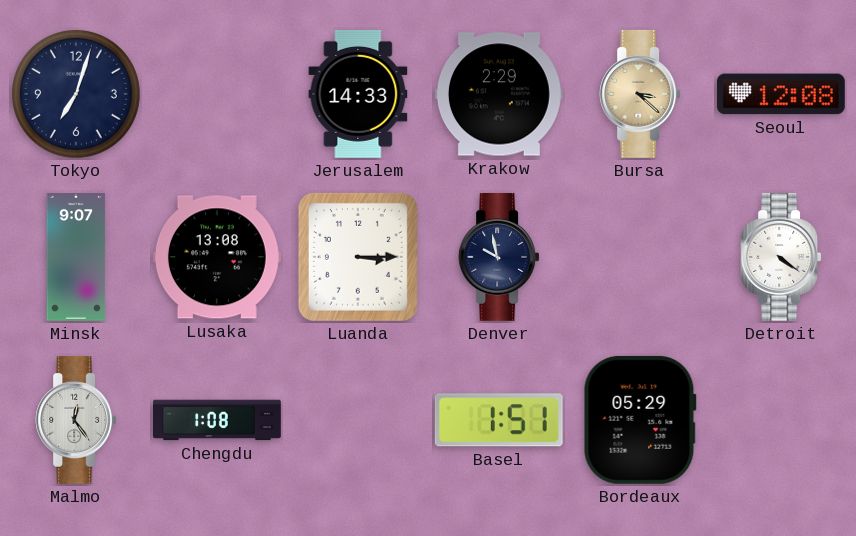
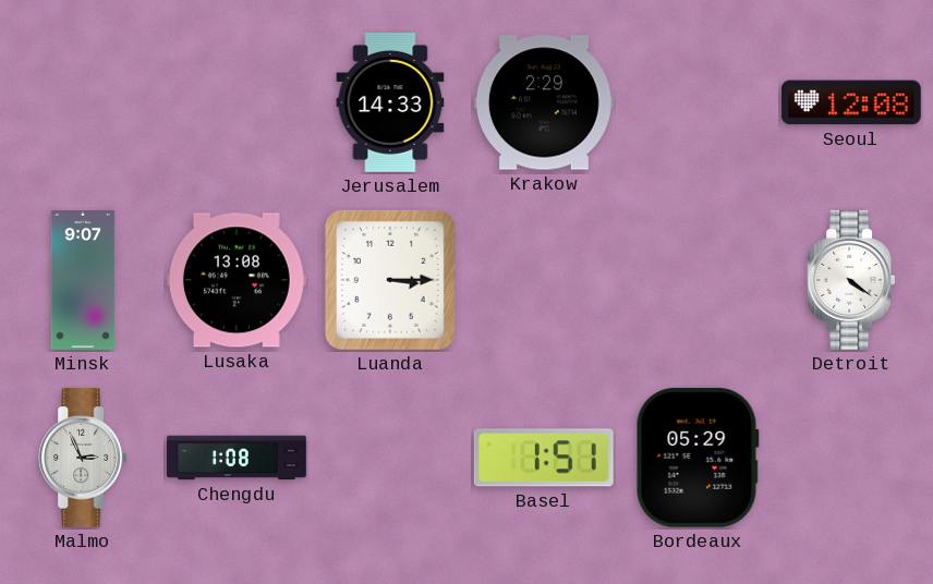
Tokyo: 7:03 -> none (76, 94)
Bursa: 3:22 -> none (640, 94)
Denver: 9:58 -> none (499, 257)
Malmo: 12:24 -> 2:56 (83, 458)
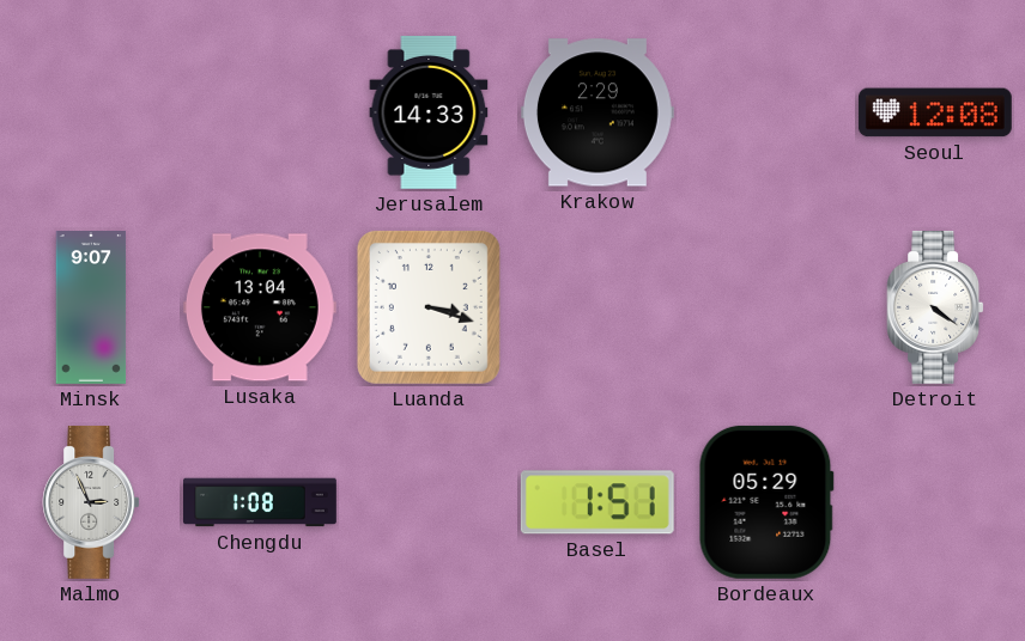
Lusaka: 13:08 -> 13:04 (260, 307)
Luanda: 3:15 -> 3:18 (429, 307)
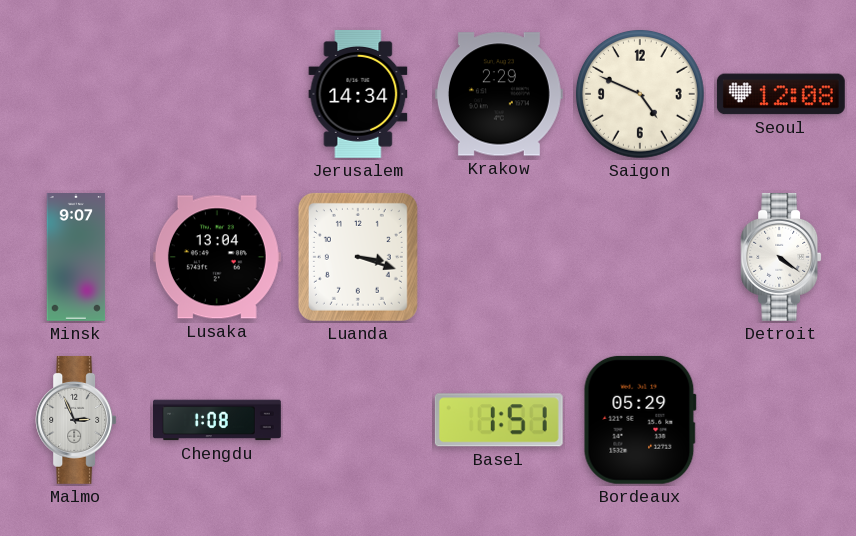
Jerusalem: 14:33 -> 14:34 (358, 94)
Saigon: none -> 4:49 (640, 94)
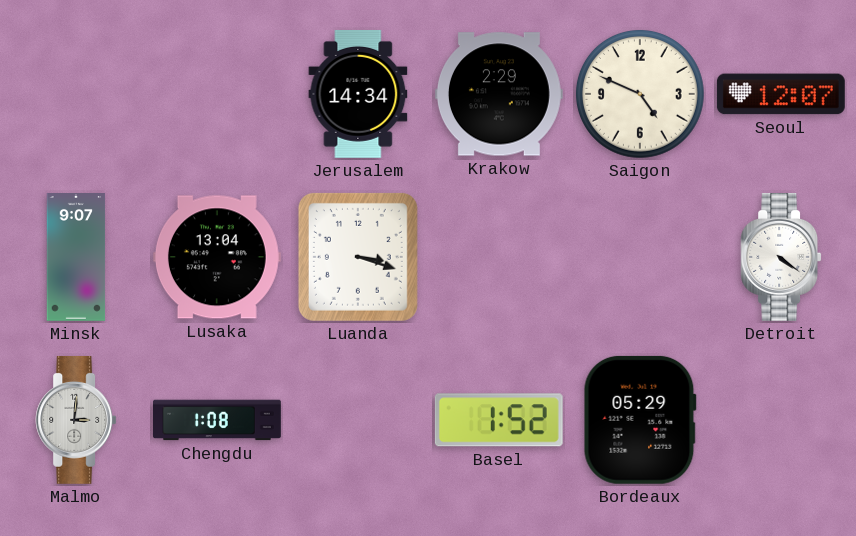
Seoul: 12:08 -> 12:07 (781, 94)
Malmo: 2:56 -> 3:01 (76, 420)
Basel: 1:51 -> 1:52 (499, 420)
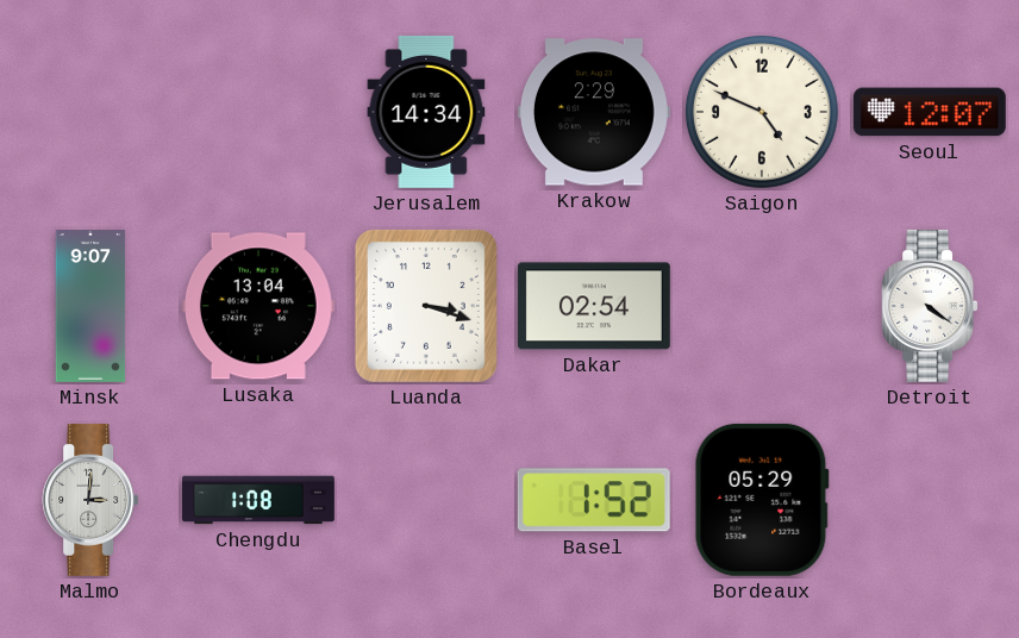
Dakar: none -> 02:54 (594, 306)
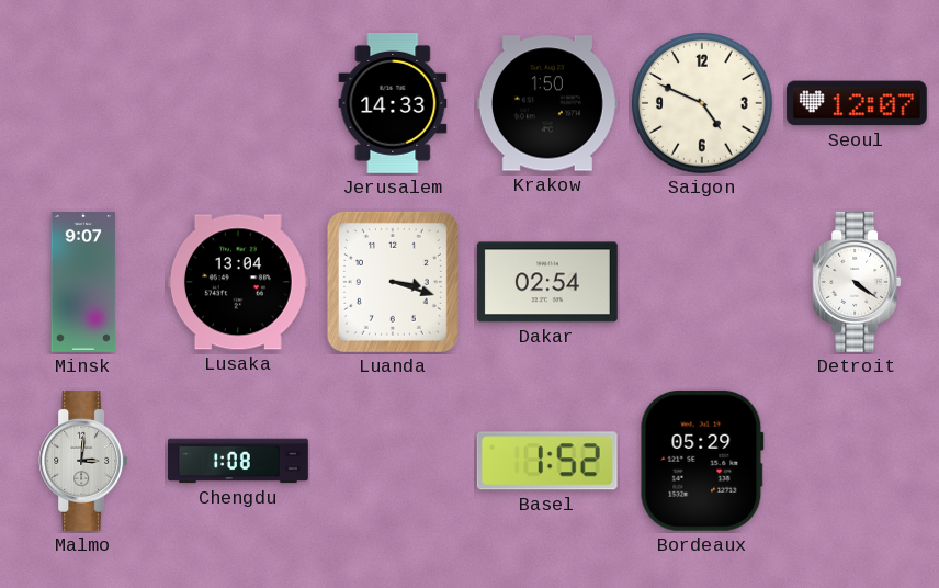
Jerusalem: 14:34 -> 14:33 (393, 103)
Krakow: 2:29 -> 1:50 (547, 103)
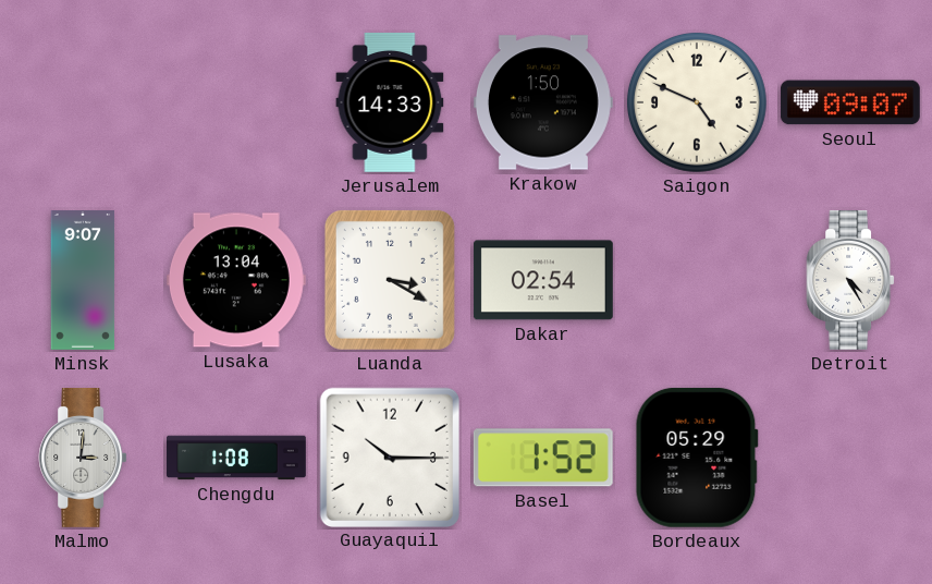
Seoul: 12:07 -> 09:07 (850, 102)
Luanda: 3:18 -> 3:20 (390, 280)
Detroit: 4:21 -> 4:25 (850, 280)
Guayaquil: none -> 10:15 (389, 457)
